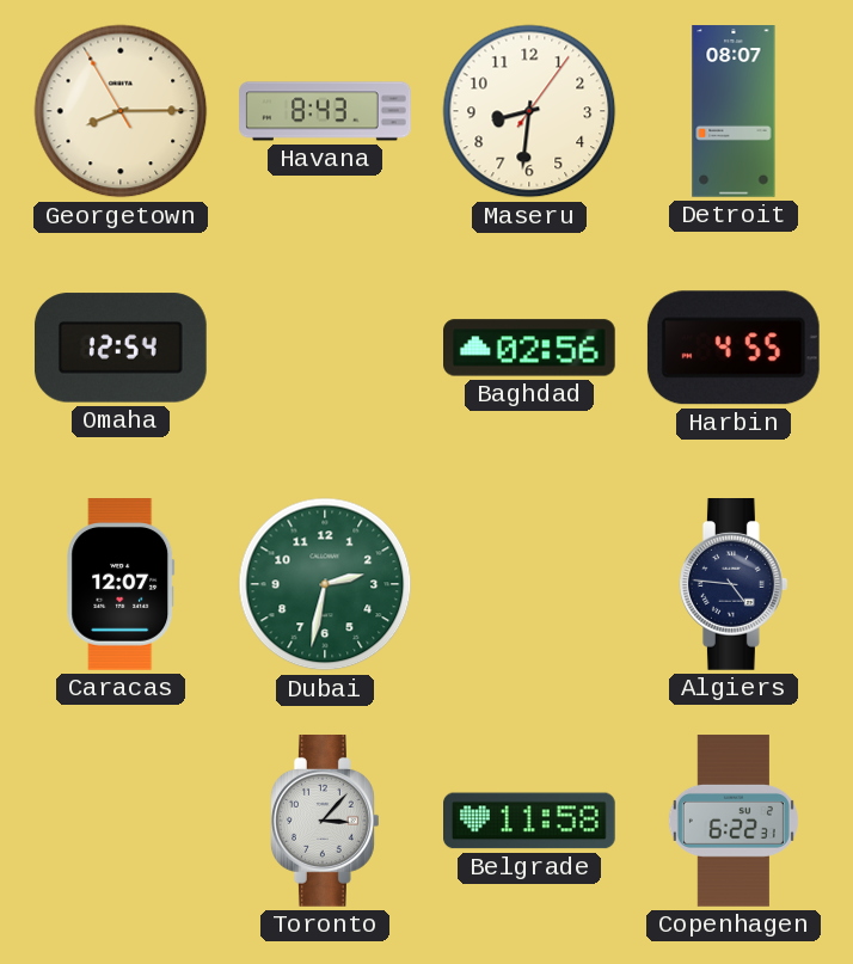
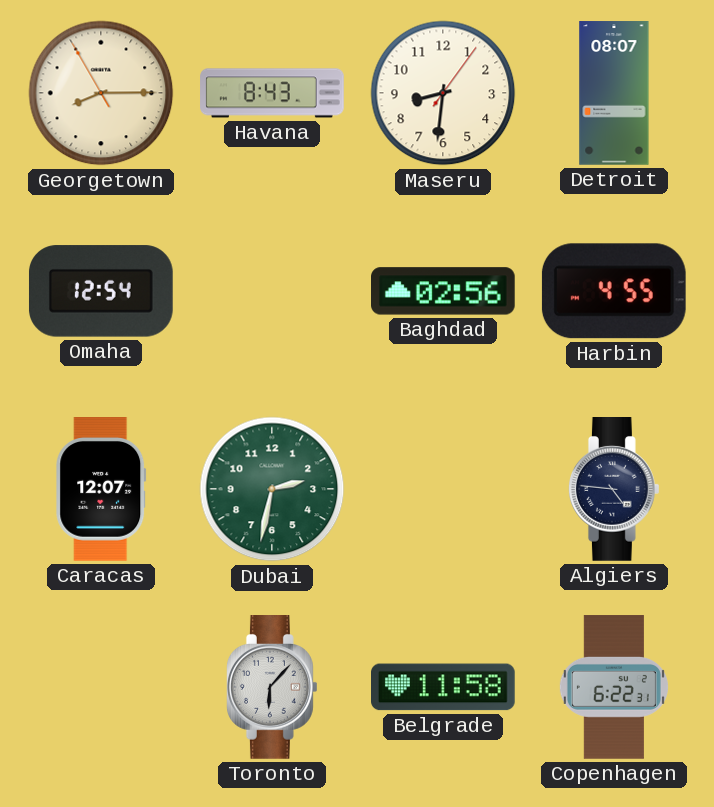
Toronto: 3:07 -> 6:07 (273, 688)
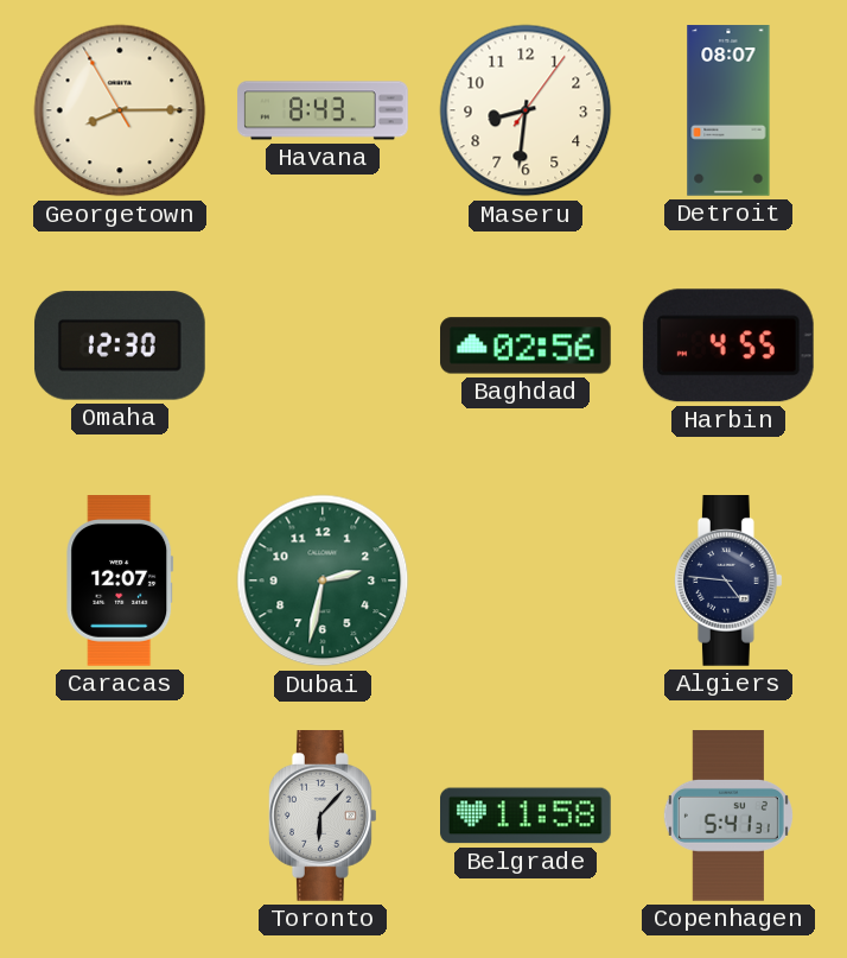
Omaha: 12:54 -> 12:30 (120, 345)
Copenhagen: 6:22 -> 5:41 (728, 816)
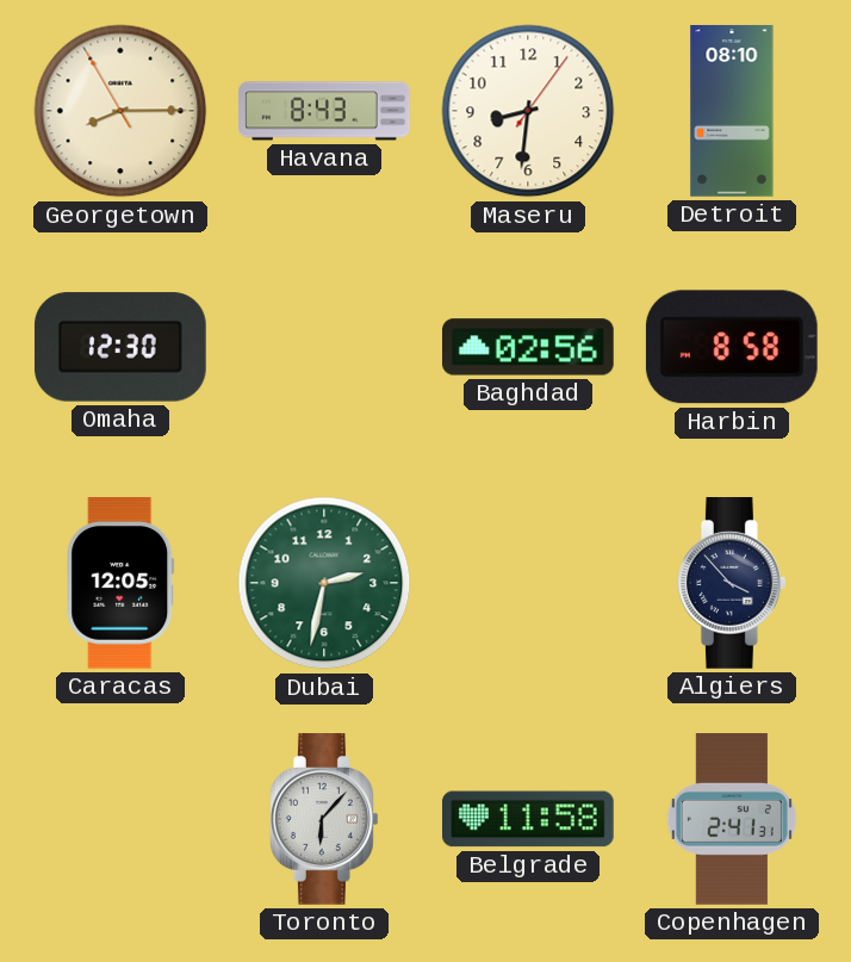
Detroit: 08:07 -> 08:10 (732, 111)
Harbin: 4:55 -> 8:58 (732, 347)
Caracas: 12:07 -> 12:05 (120, 584)
Algiers: 4:46 -> 3:53 (733, 584)
Copenhagen: 5:41 -> 2:41 (732, 819)
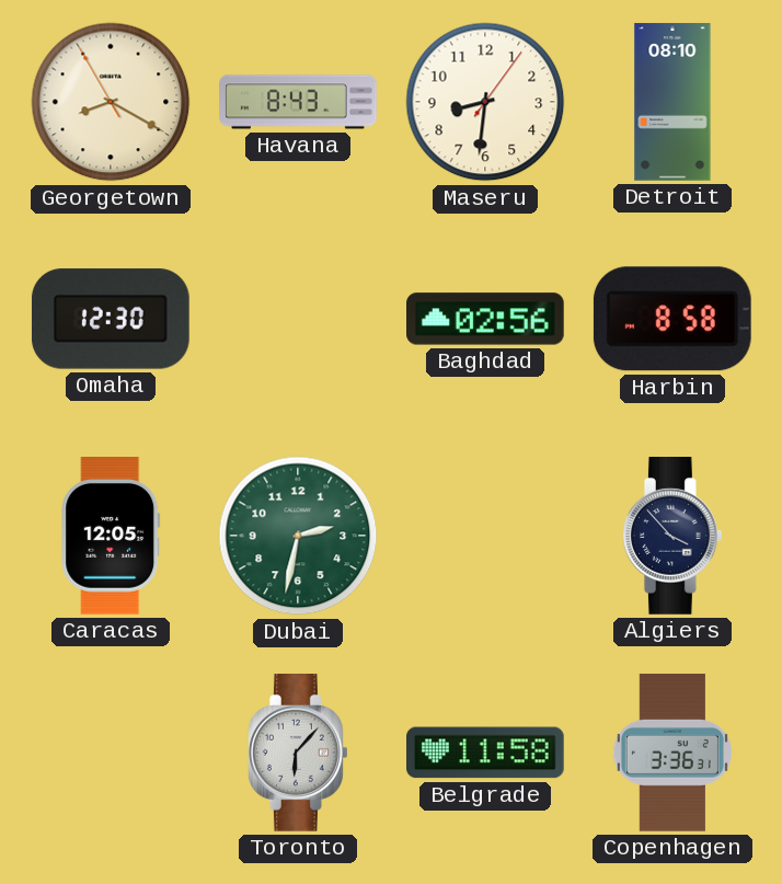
Georgetown: 8:14 -> 8:19 (111, 102)
Copenhagen: 2:41 -> 3:36 (672, 753)
